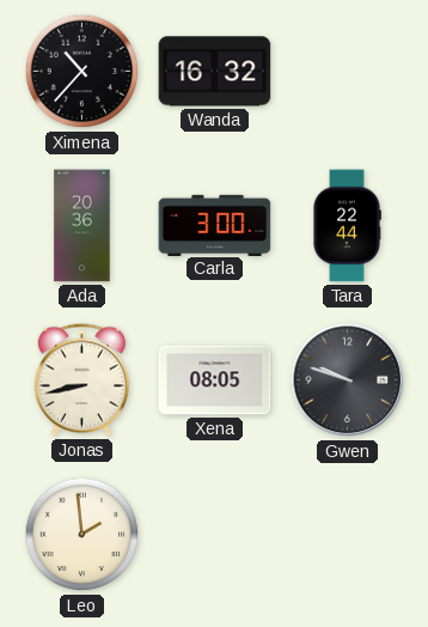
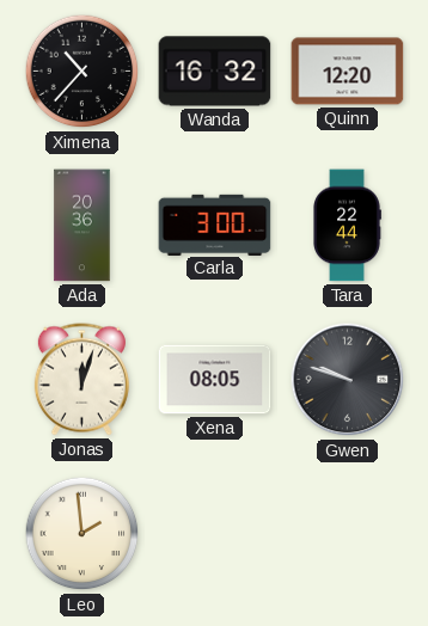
Quinn: none -> 12:20 (348, 72)
Jonas: 8:43 -> 12:03 (81, 380)
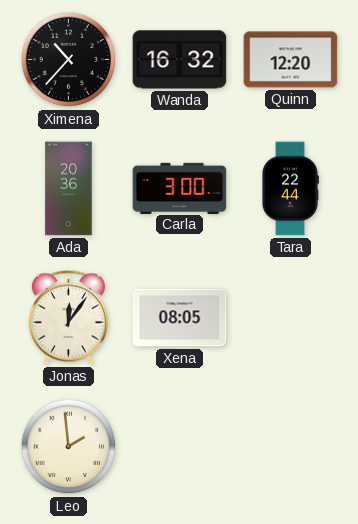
Jonas: 12:03 -> 12:06 (68, 318)
Gwen: 9:48 -> none (348, 380)
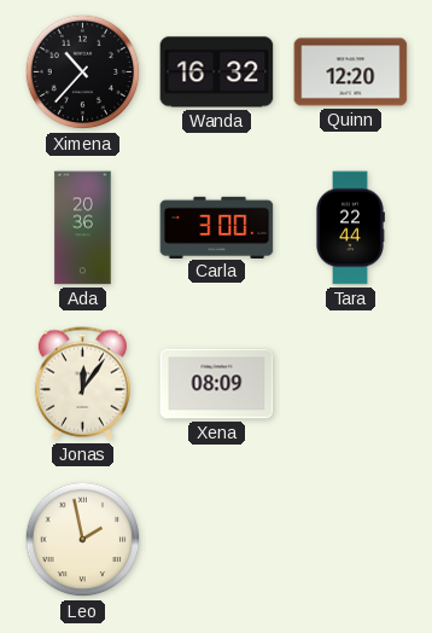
Xena: 08:05 -> 08:09 (217, 384)
Leo: 1:59 -> 1:58 (83, 540)
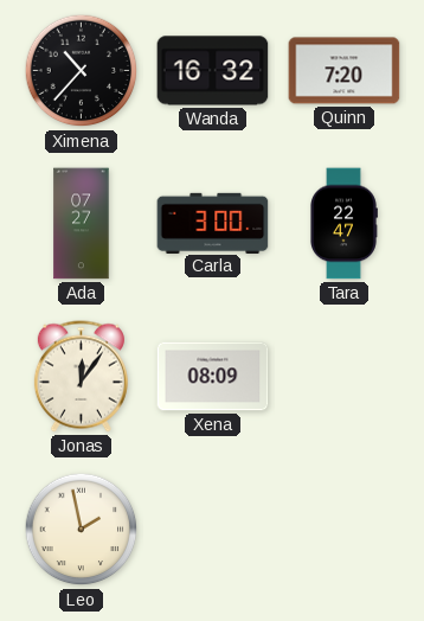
Quinn: 12:20 -> 7:20 (345, 71)
Ada: 20:36 -> 07:27 (82, 224)
Tara: 22:44 -> 22:47 (343, 224)
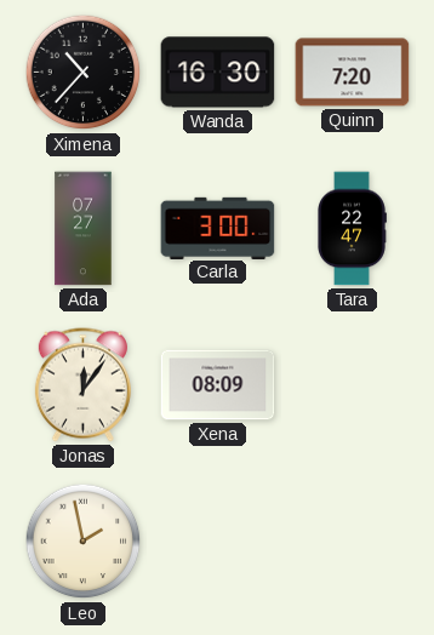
Wanda: 16:32 -> 16:30 (218, 73)
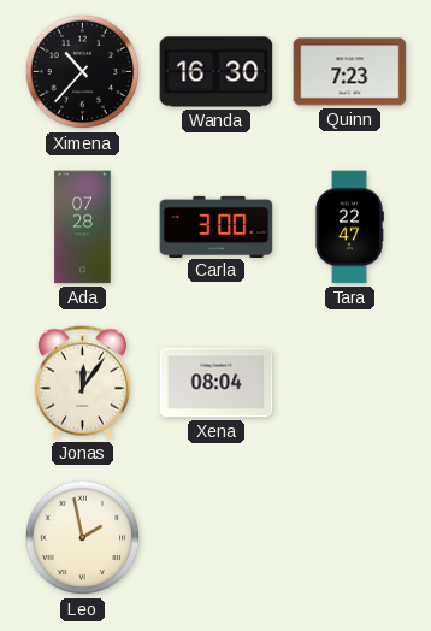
Quinn: 7:20 -> 7:23 (350, 72)
Ada: 07:27 -> 07:28 (83, 228)
Xena: 08:09 -> 08:04 (217, 383)
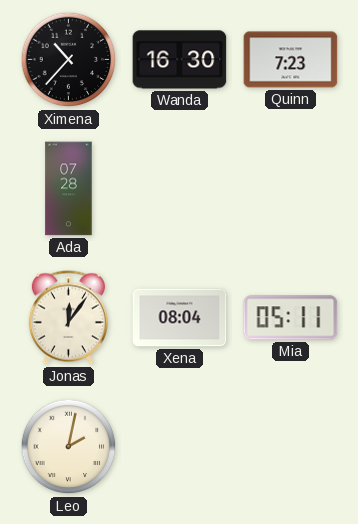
Carla: 3:00 -> none (217, 226)
Tara: 22:47 -> none (349, 228)
Mia: none -> 05:11 (291, 318)
Leo: 1:58 -> 2:02 (69, 447)
